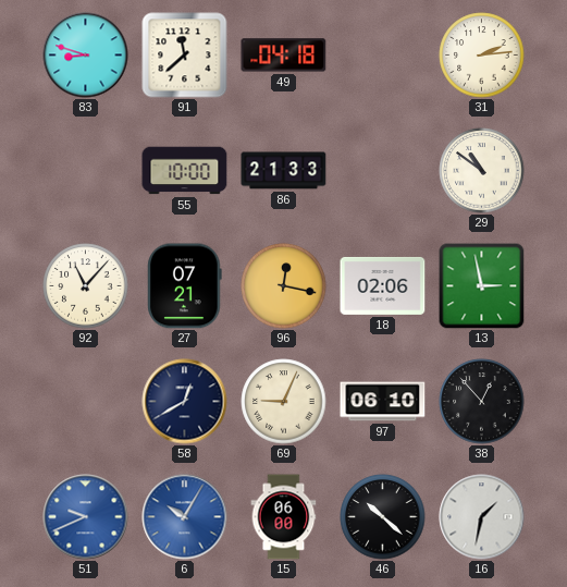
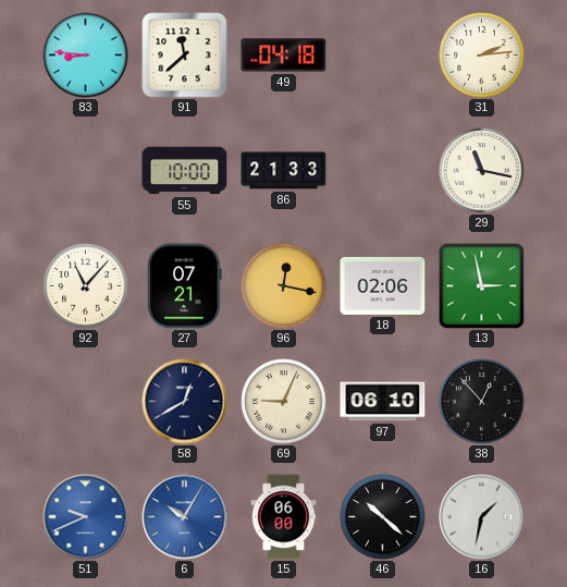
83: 8:48 -> 8:46 (86, 56)
29: 10:51 -> 11:17 (482, 171)
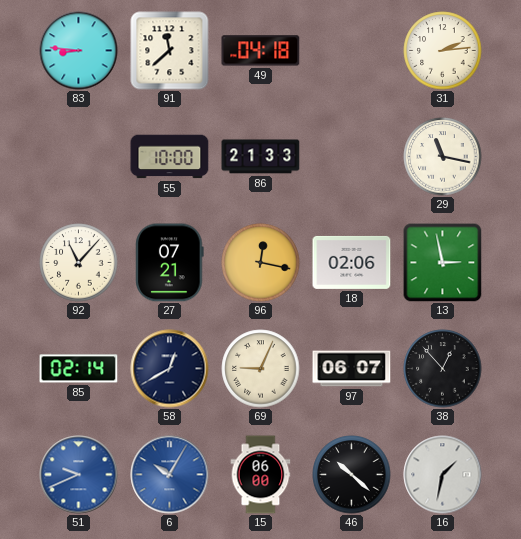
85: none -> 02:14 (79, 369)
97: 06:10 -> 06:07 (352, 369)
